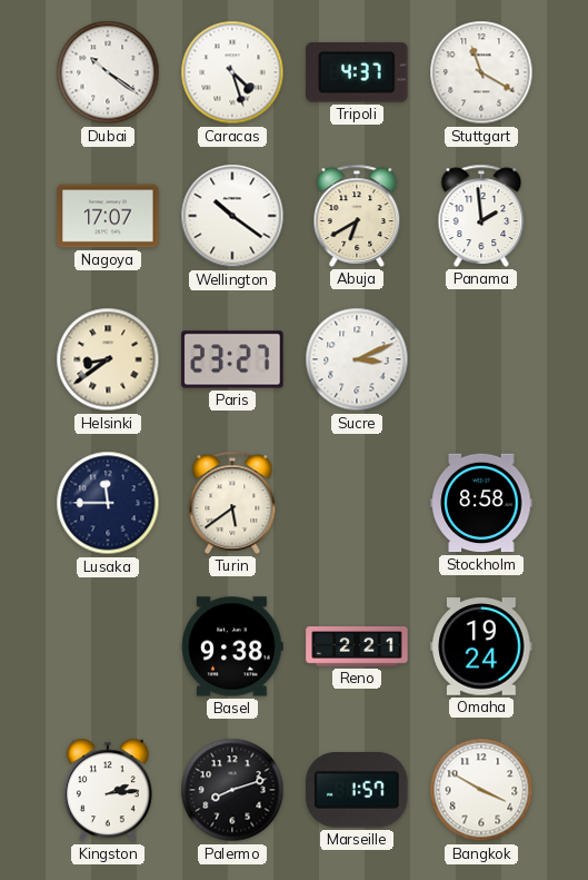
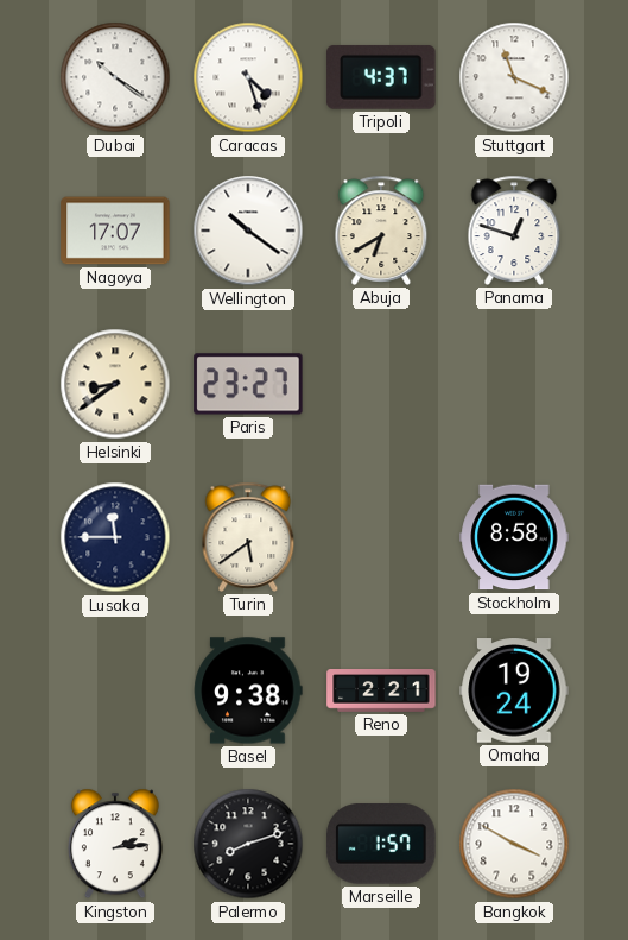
Stuttgart: 11:20 -> 11:19 (514, 77)
Panama: 1:59 -> 12:48 (514, 231)
Sucre: 3:11 -> none (357, 359)
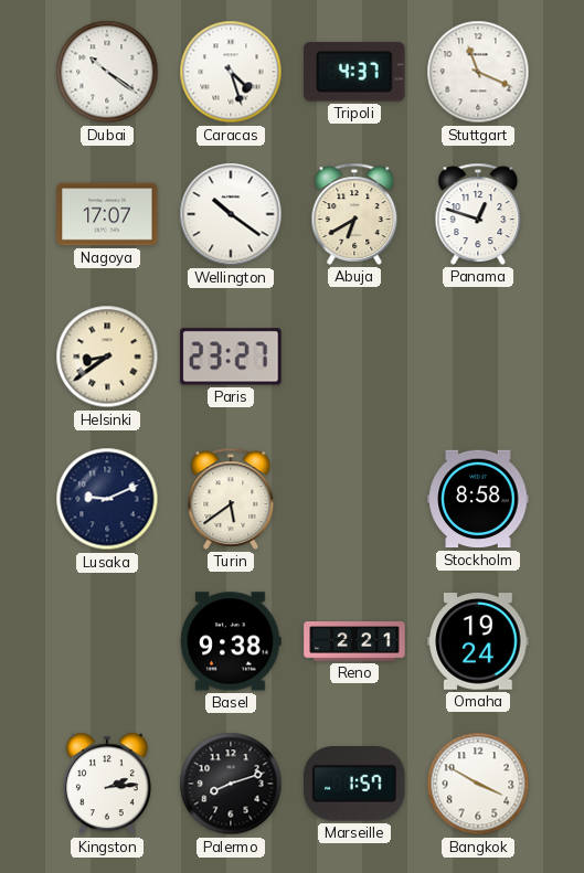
Lusaka: 11:45 -> 9:11 (107, 499)
